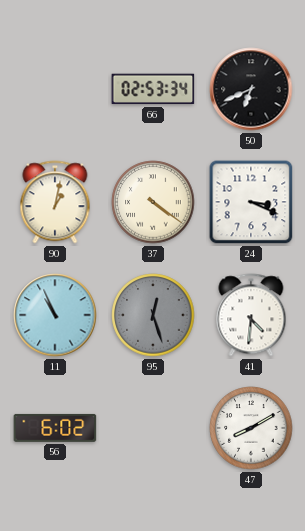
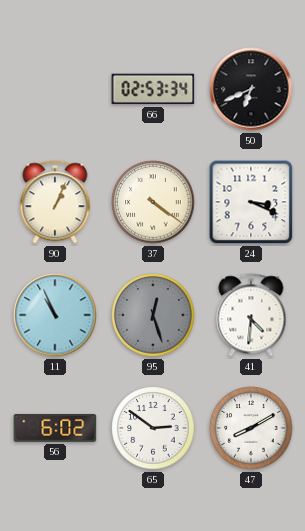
90: 1:02 -> 1:04 (55, 202)
65: none -> 2:51 (153, 428)
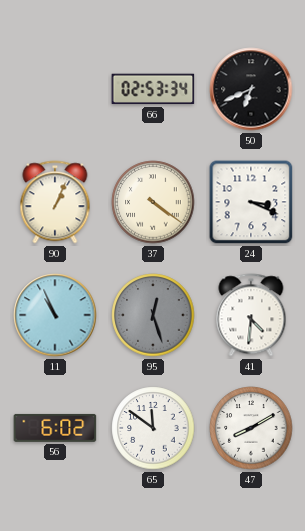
65: 2:51 -> 11:51 (153, 428)
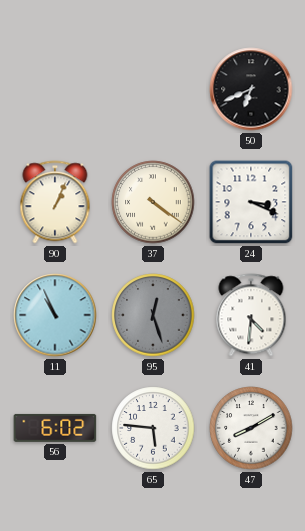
66: 02:53 -> none (153, 89)
65: 11:51 -> 5:46 (153, 428)
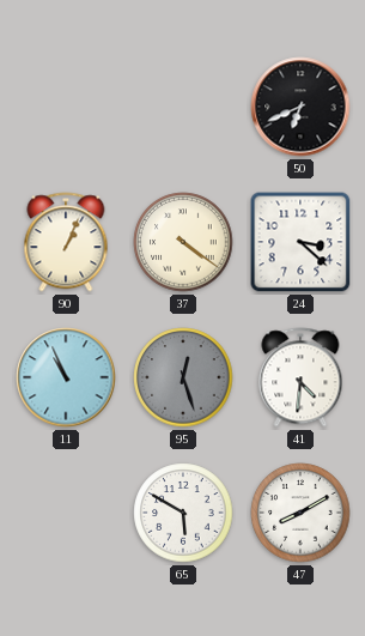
24: 3:19 -> 3:22 (300, 242)
56: 6:02 -> none (55, 428)
65: 5:46 -> 5:50 (183, 513)
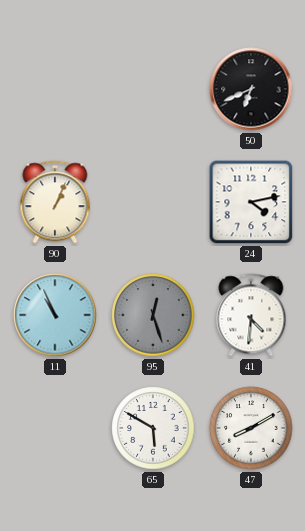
37: 4:21 -> none (183, 242)
24: 3:22 -> 4:13 (251, 202)
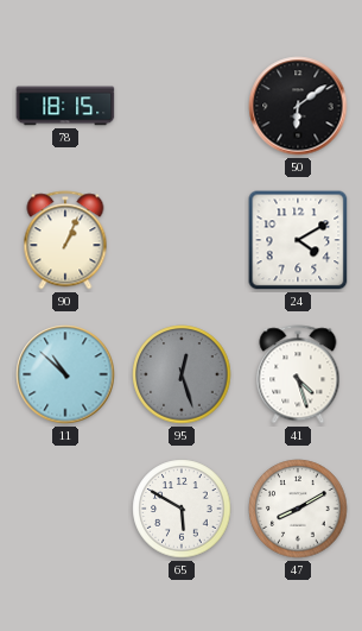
78: none -> 18:15 (65, 106)
50: 6:41 -> 6:09 (298, 106)
24: 4:13 -> 4:10 (298, 240)
11: 10:56 -> 10:52 (65, 374)
41: 4:31 -> 4:27 (298, 374)
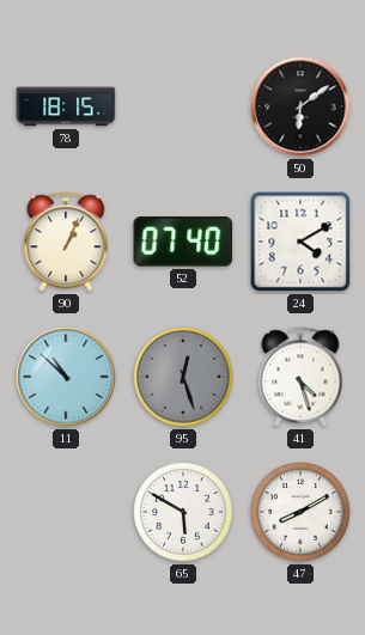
52: none -> 07:40 (183, 242)
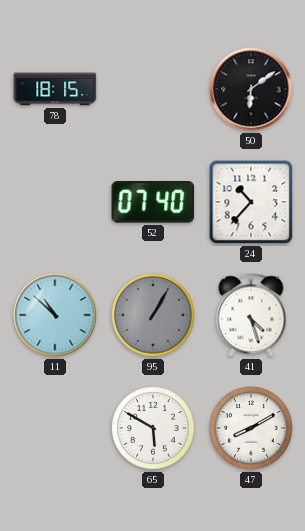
90: 1:04 -> none (66, 242)
24: 4:10 -> 10:37 (251, 202)
95: 12:27 -> 1:05 (153, 315)
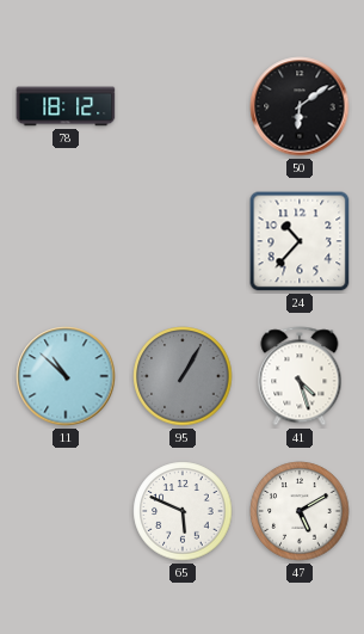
78: 18:15 -> 18:12 (66, 106)
52: 07:40 -> none (153, 202)
65: 5:50 -> 5:49 (183, 511)
47: 8:10 -> 5:10 (300, 511)
